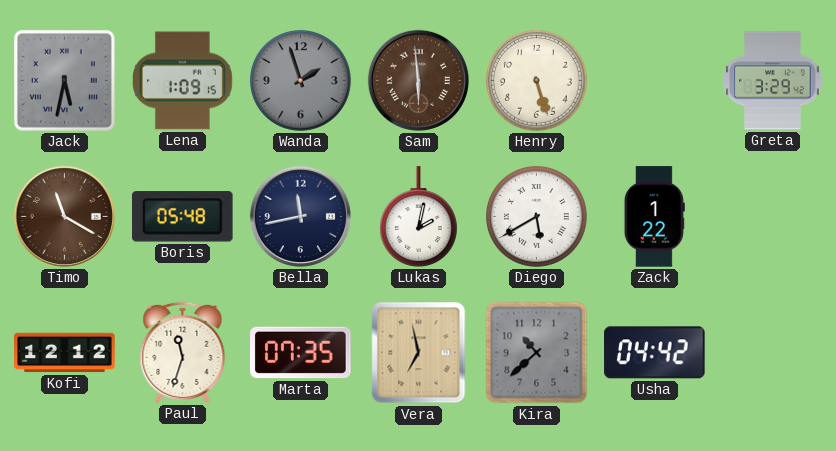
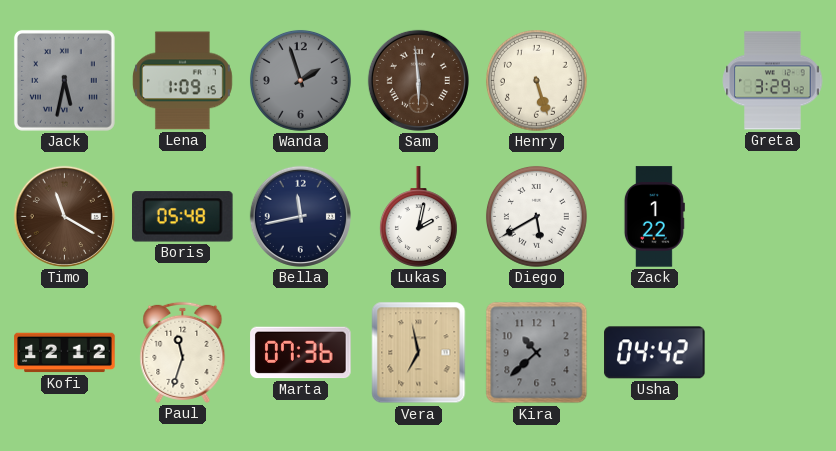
Marta: 07:35 -> 07:36 (301, 353)
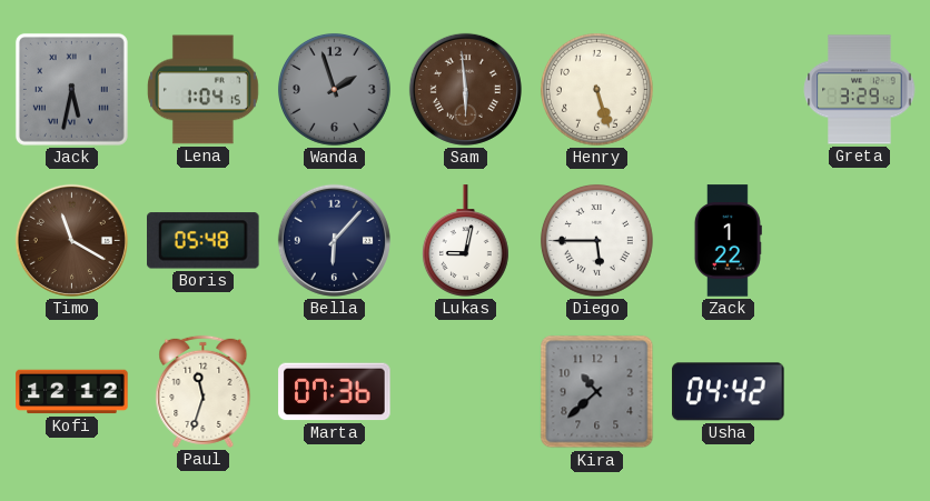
Lena: 1:09 -> 1:04 (204, 90)
Bella: 11:43 -> 6:07 (334, 240)
Lukas: 2:02 -> 9:02 (465, 241)
Diego: 5:40 -> 5:45 (596, 240)
Vera: 6:58 -> none (419, 353)
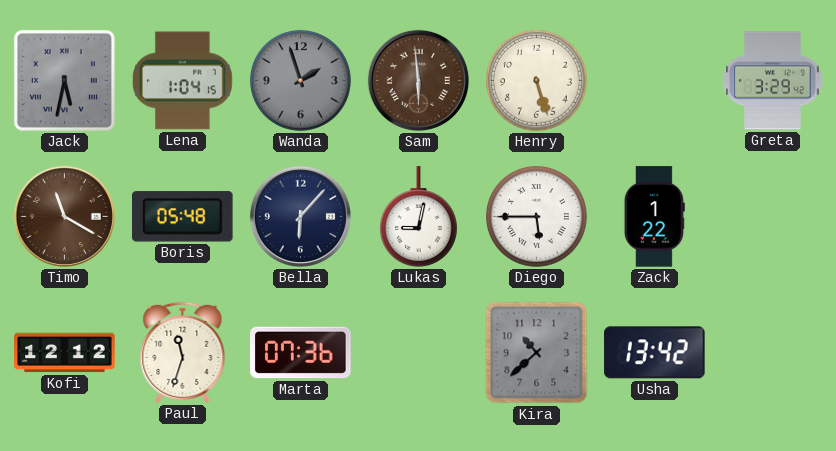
Usha: 04:42 -> 13:42 (655, 353)
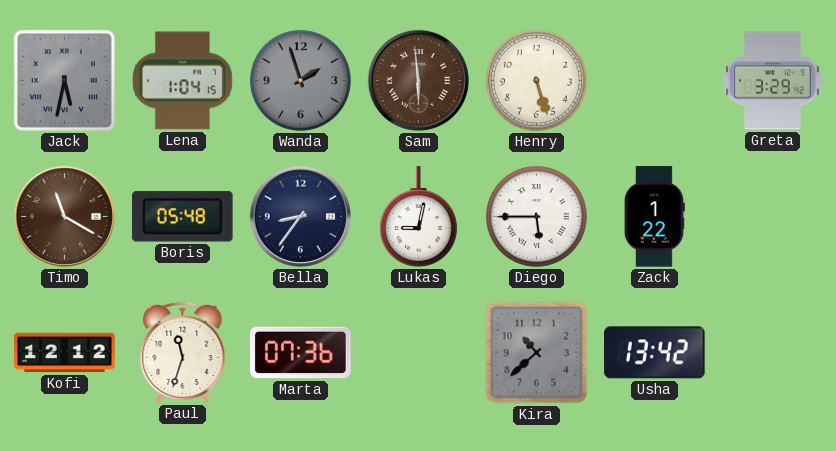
Bella: 6:07 -> 8:36 (300, 216)
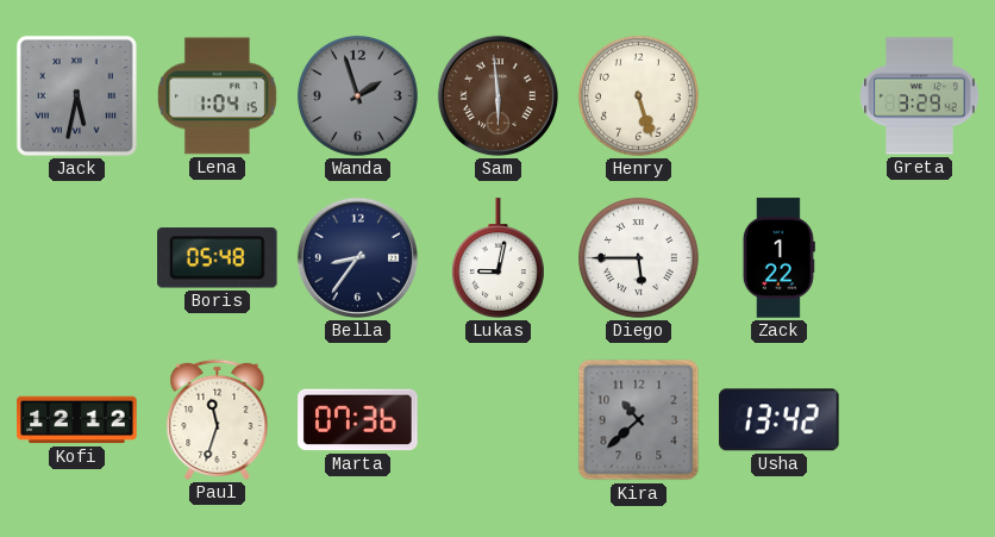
Timo: 11:20 -> none (64, 216)
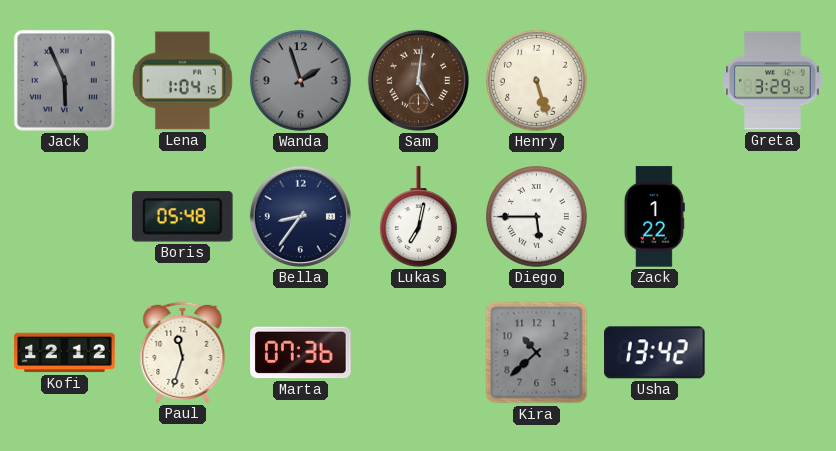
Jack: 5:32 -> 5:56 (64, 80)
Sam: 5:59 -> 5:01 (418, 80)
Lukas: 9:02 -> 7:02 (418, 217)
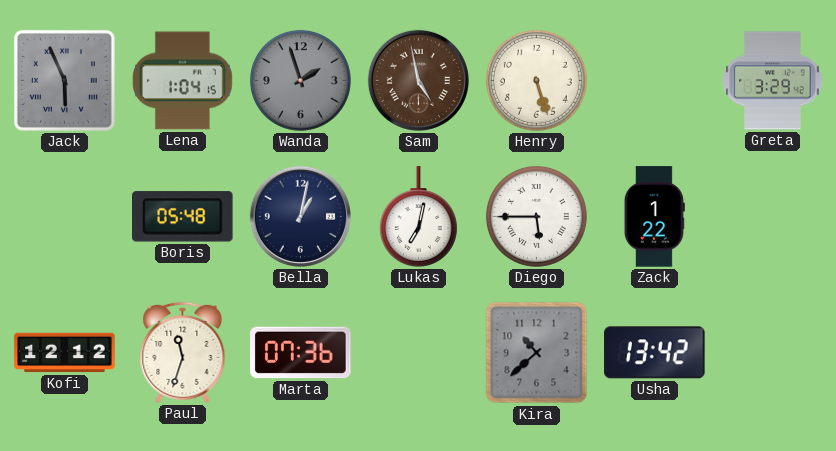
Sam: 5:01 -> 4:58 (418, 80)
Bella: 8:36 -> 1:02 (300, 216)
